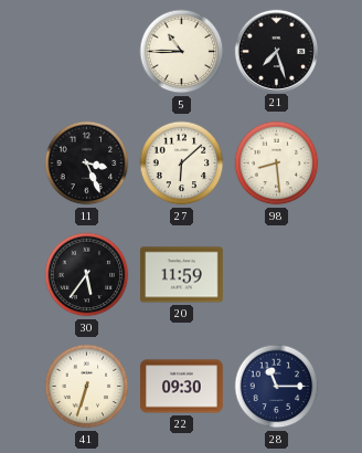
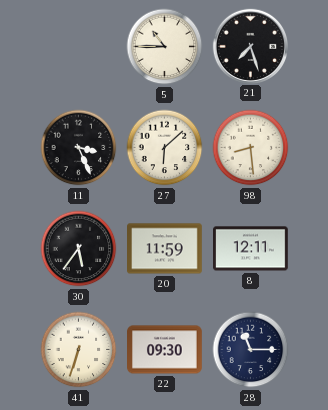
8: none -> 12:11 (251, 249)
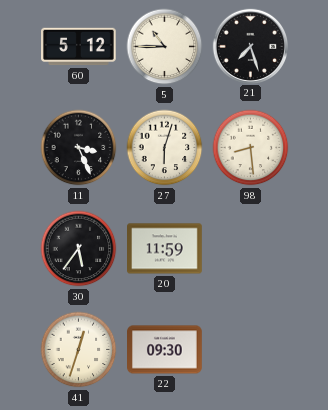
60: none -> 5:12 (79, 47)
27: 6:08 -> 6:03 (165, 148)
8: 12:11 -> none (251, 249)
41: 6:33 -> 12:33 (79, 350)
28: 11:15 -> none (251, 350)
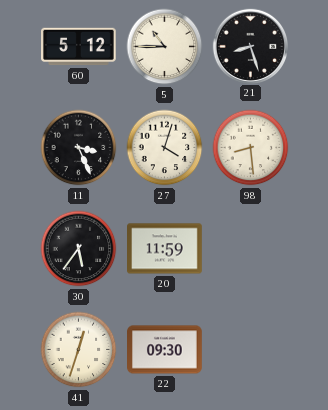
21: 7:27 -> 8:27 (250, 46)
27: 6:03 -> 4:03 (165, 148)
